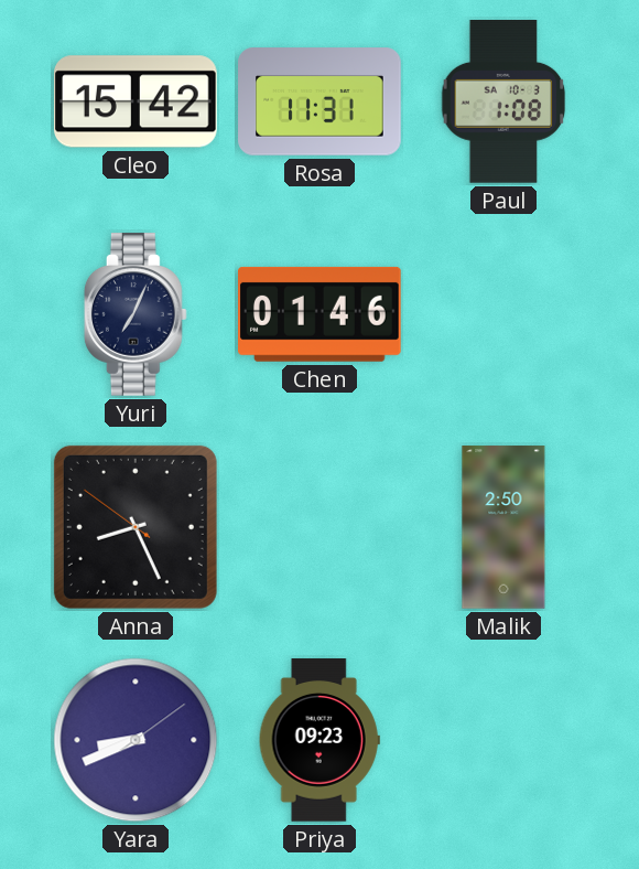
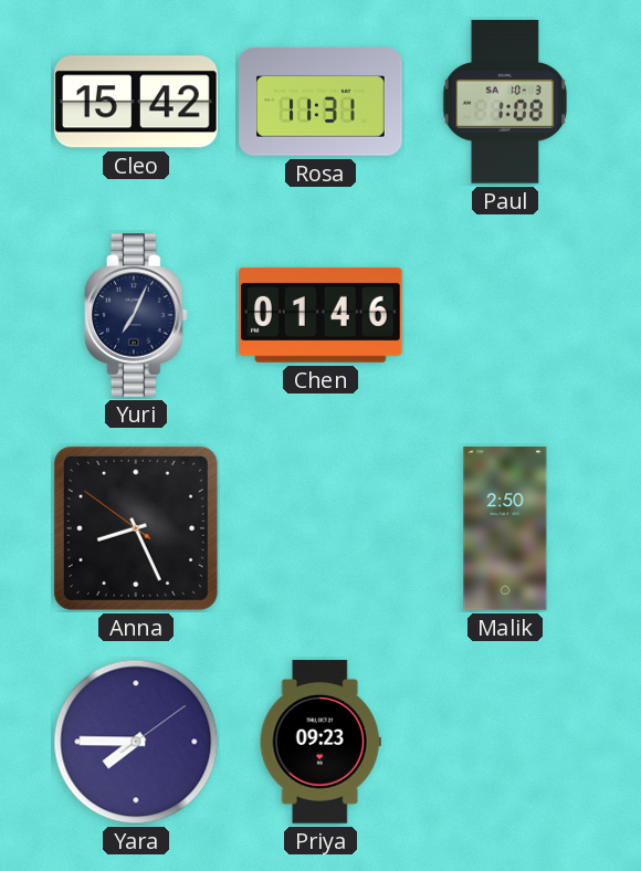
Yara: 8:41 -> 7:45 (136, 742)
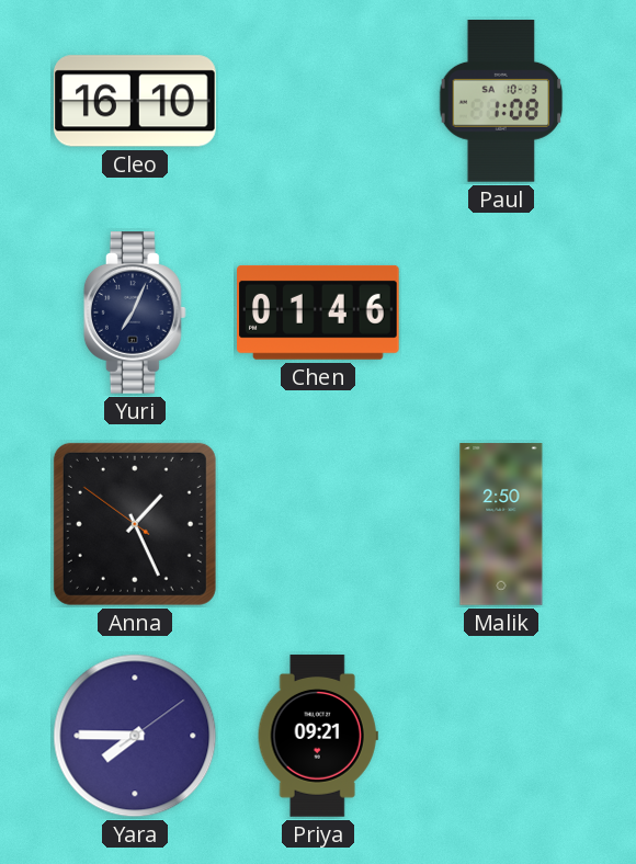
Cleo: 15:42 -> 16:10 (136, 101)
Rosa: 11:31 -> none (320, 102)
Anna: 8:25 -> 1:25 (135, 524)
Priya: 09:23 -> 09:21 (318, 736)
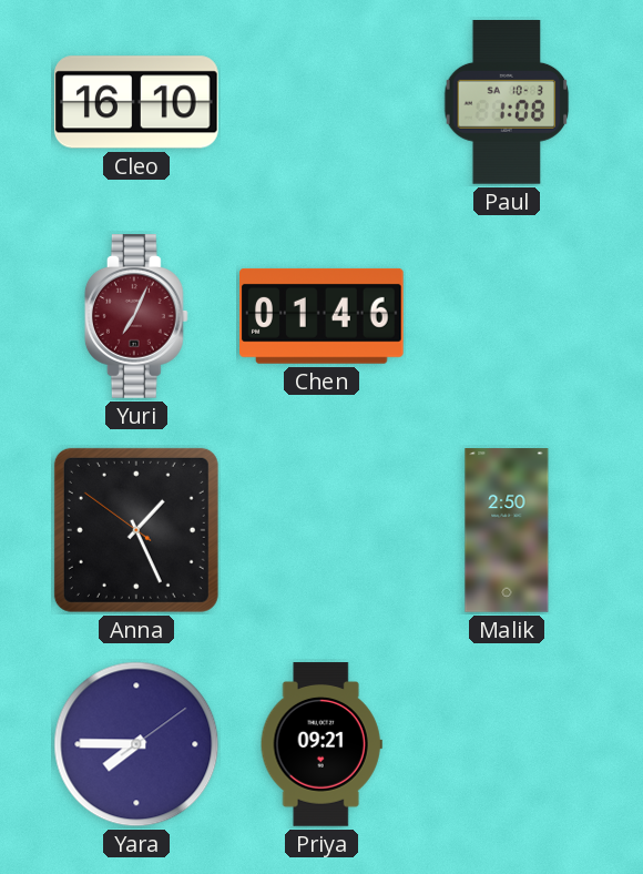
Yuri dial: navy -> burgundy (136, 316)
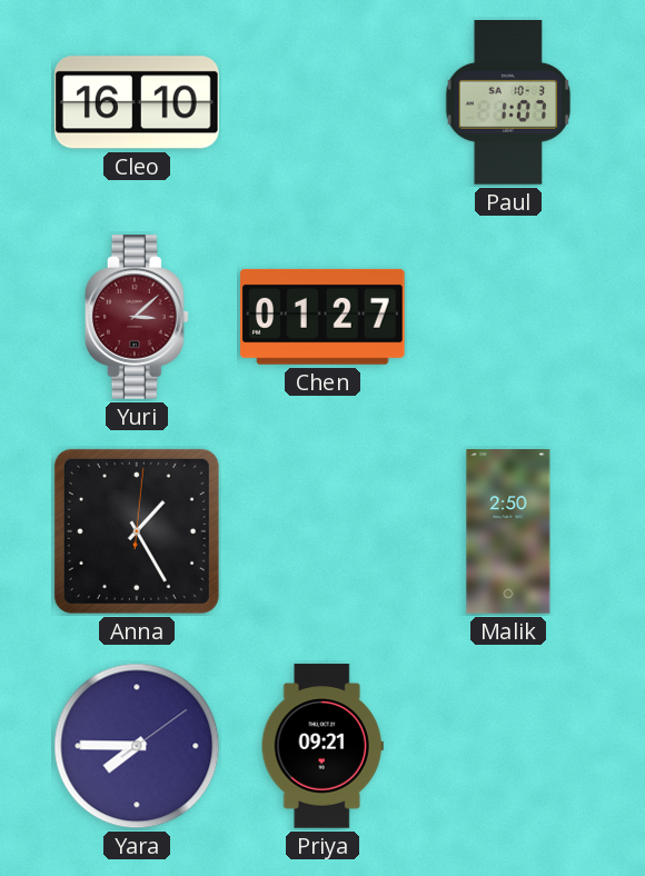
Paul: 1:08 -> 1:07 (508, 103)
Yuri: 7:04 -> 3:08 (137, 317)
Chen: 01:46 -> 01:27 (324, 317)
Anna: 1:25:51 -> 1:25:01 (137, 531)
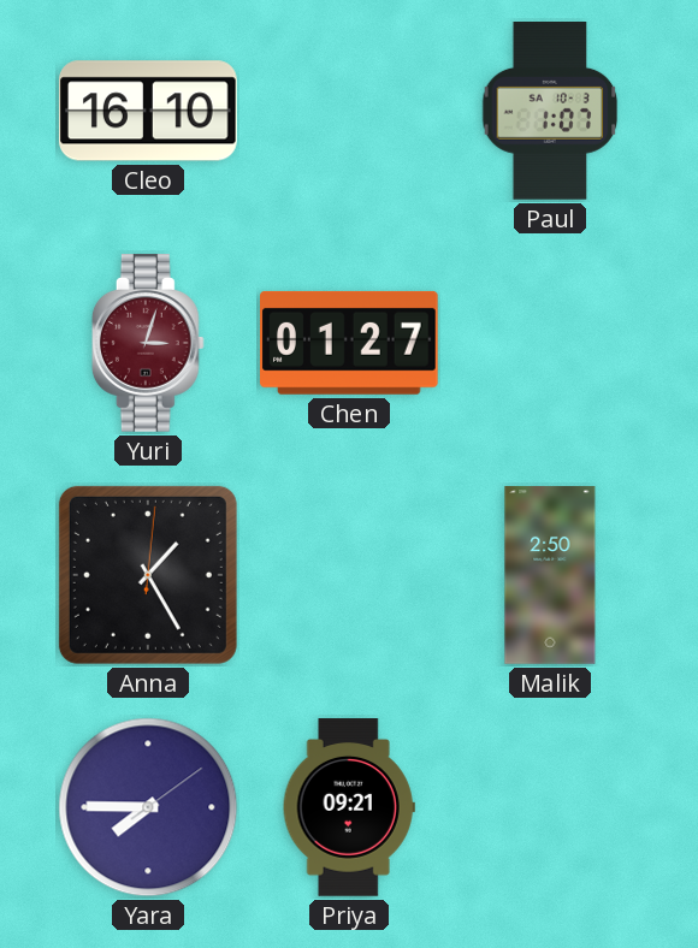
Yuri: 3:08 -> 3:03 (148, 343)
